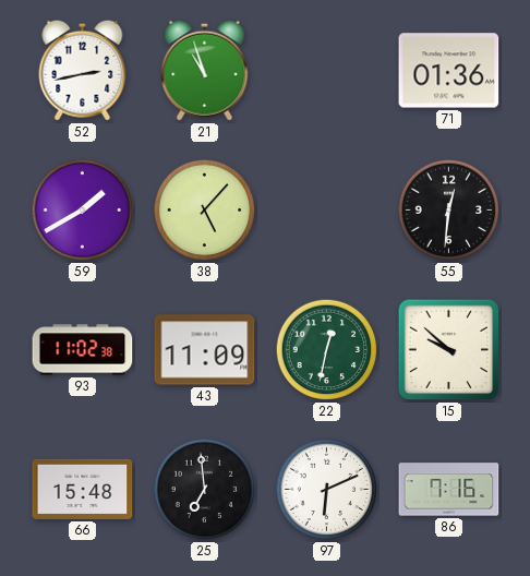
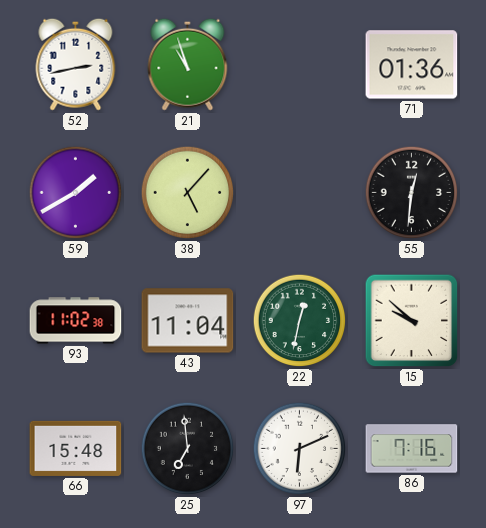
43: 11:09 -> 11:04 (188, 321)
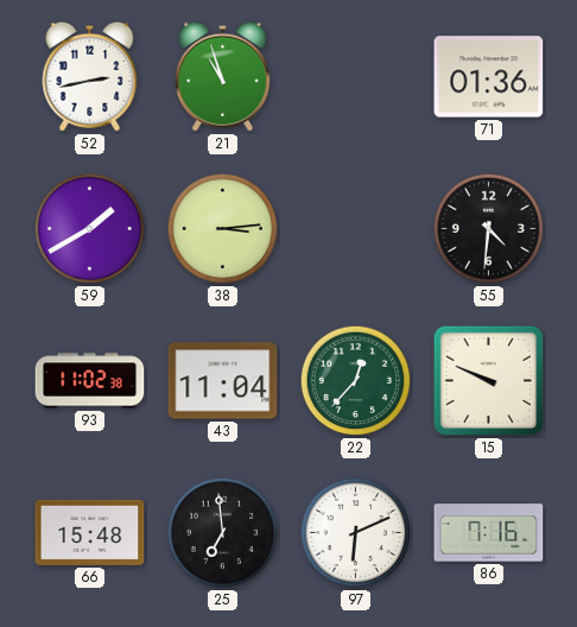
38: 5:07 -> 3:14 (223, 229)
55: 12:31 -> 4:31 (489, 229)
22: 12:32 -> 12:37 (356, 381)
15: 9:52 -> 9:49 (489, 381)
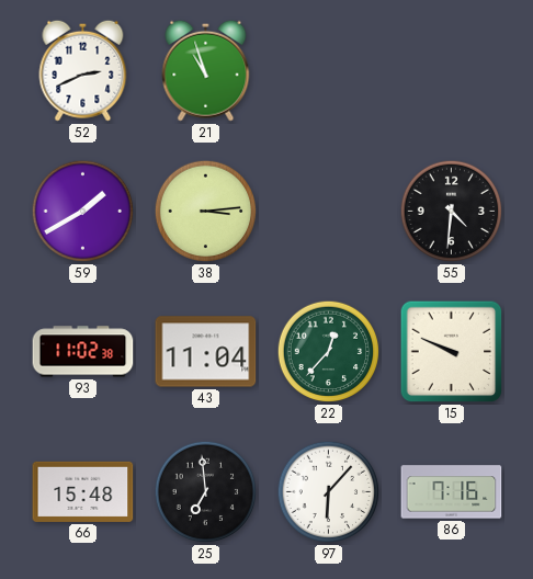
52: 2:43 -> 2:41 (83, 70)
71: 01:36 -> none (489, 77)
97: 6:11 -> 6:07 (329, 492)
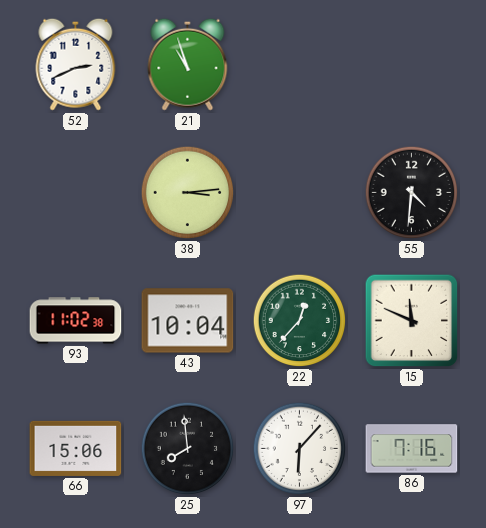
59: 1:40 -> none (83, 212)
43: 11:04 -> 10:04 (188, 321)
15: 9:49 -> 11:49 (412, 321)
66: 15:48 -> 15:06 (76, 448)
25: 6:59 -> 7:59 (188, 449)
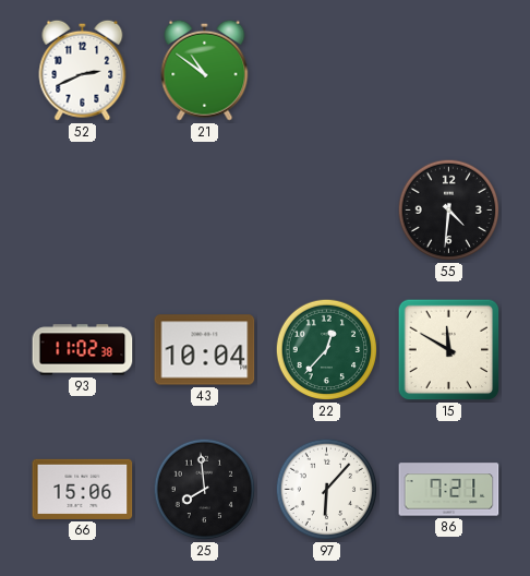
21: 10:57 -> 10:51 (205, 70)
38: 3:14 -> none (188, 193)
15: 11:49 -> 11:50 (449, 350)
86: 7:16 -> 7:21 (449, 490)
